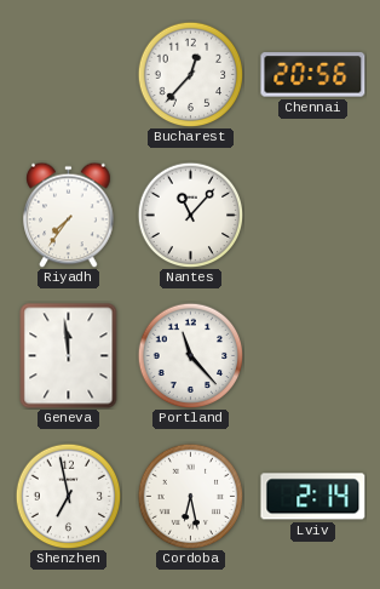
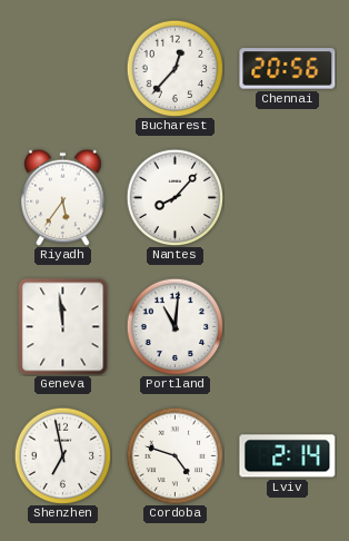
Riyadh: 7:36 -> 5:36 (63, 197)
Nantes: 11:07 -> 8:07 (174, 197)
Portland: 11:23 -> 11:01 (174, 326)
Cordoba: 6:28 -> 4:48 (174, 455)
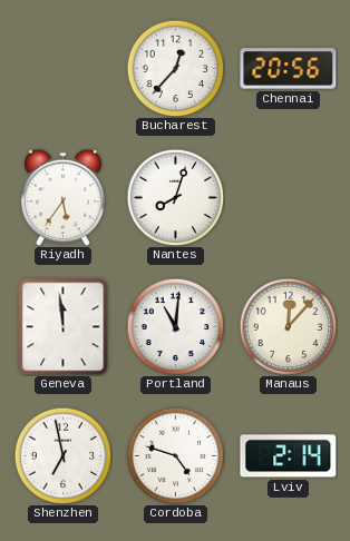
Nantes: 8:07 -> 8:03 (175, 197)
Manaus: none -> 12:07 (288, 326)
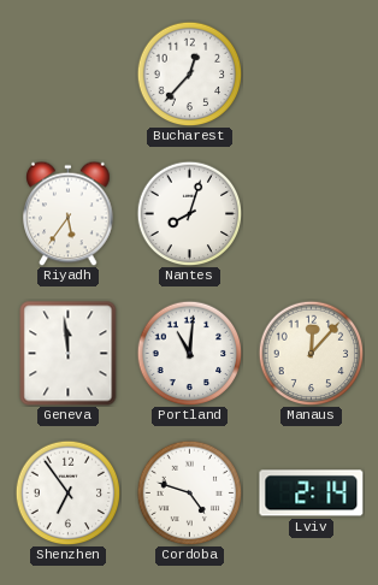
Chennai: 20:56 -> none (289, 69)
Shenzhen: 6:58 -> 6:54 (67, 492)
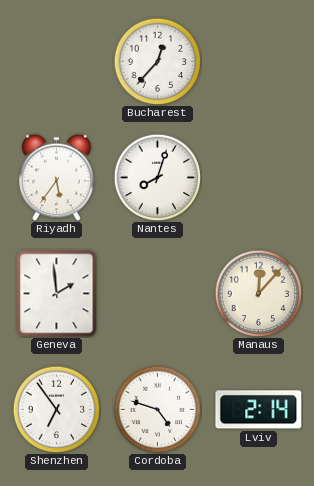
Geneva: 11:59 -> 1:59 (57, 294)
Portland: 11:01 -> none (189, 353)
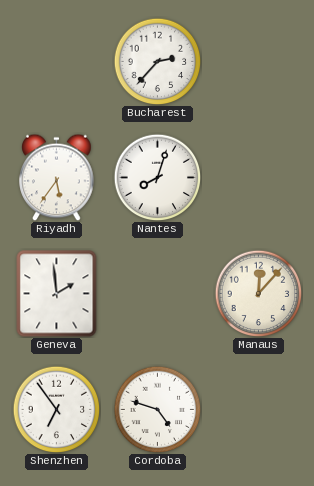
Bucharest: 12:37 -> 2:37 (157, 61)
Lviv: 2:14 -> none (259, 410)
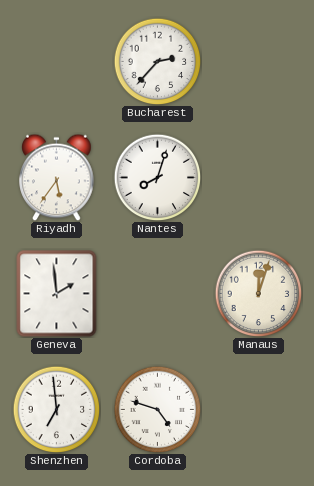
Manaus: 12:07 -> 12:03 (258, 293)
Shenzhen: 6:54 -> 6:59 (56, 409)
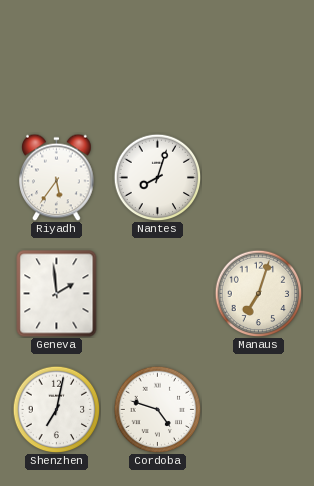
Bucharest: 2:37 -> none (157, 61)
Manaus: 12:03 -> 7:03 (258, 293)
Shenzhen: 6:59 -> 7:02 (56, 409)
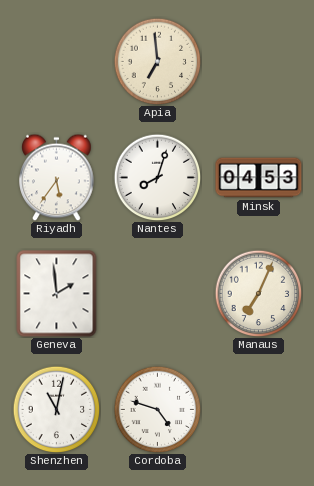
Apia: none -> 6:59 (157, 61)
Minsk: none -> 04:53 (259, 178)
Manaus: 7:03 -> 7:04 (258, 293)
Shenzhen: 7:02 -> 11:02 (56, 409)
